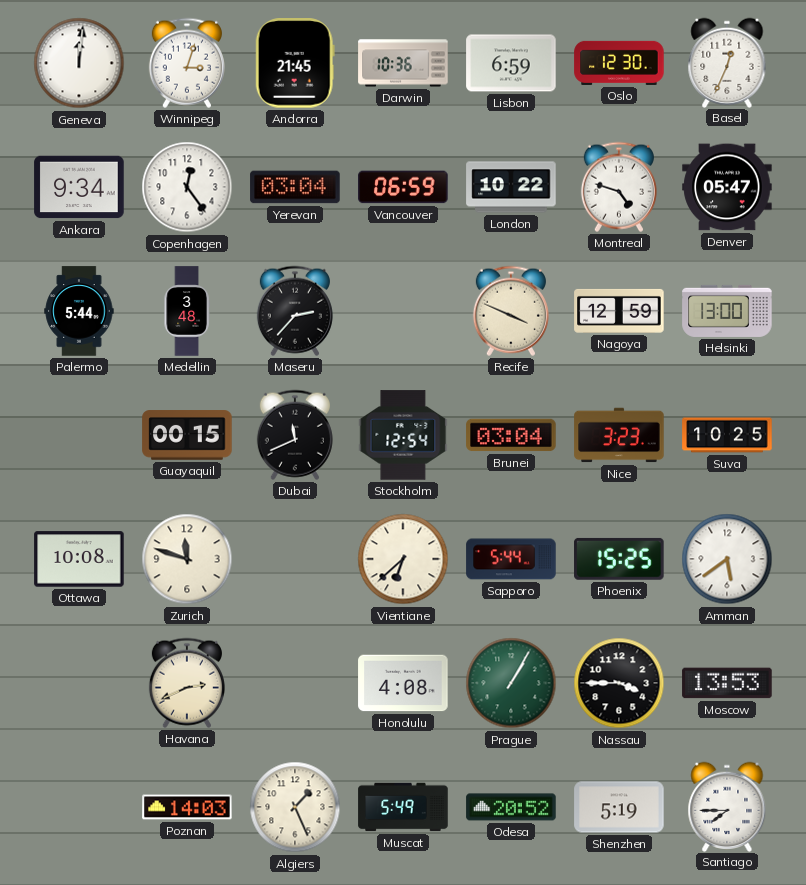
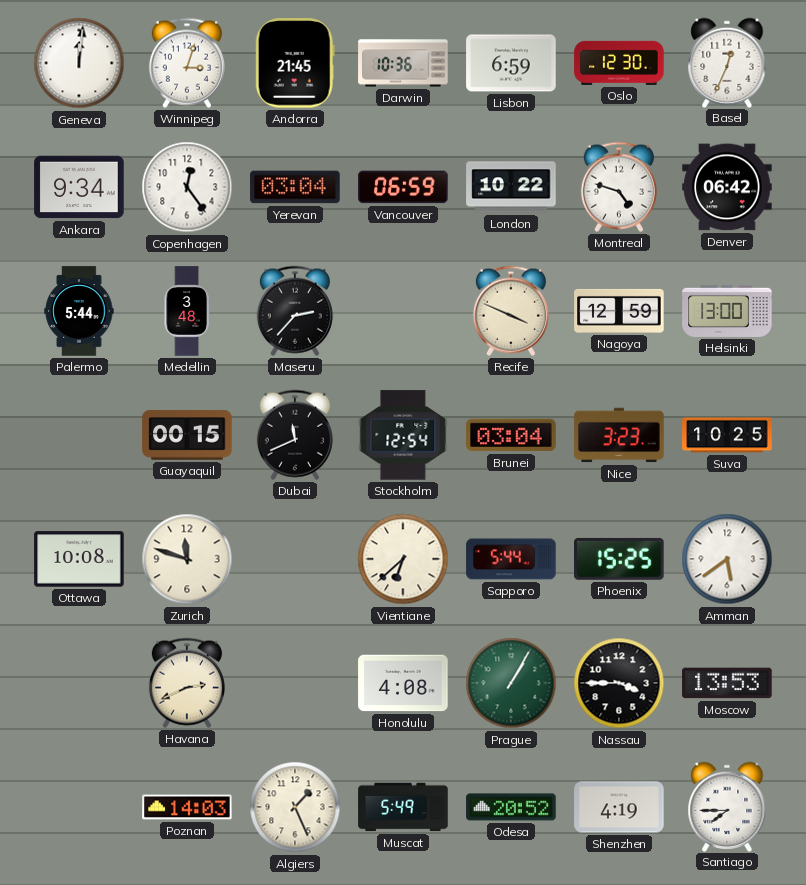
Denver: 05:47 -> 06:42 (727, 187)
Shenzhen: 5:19 -> 4:19 (619, 807)
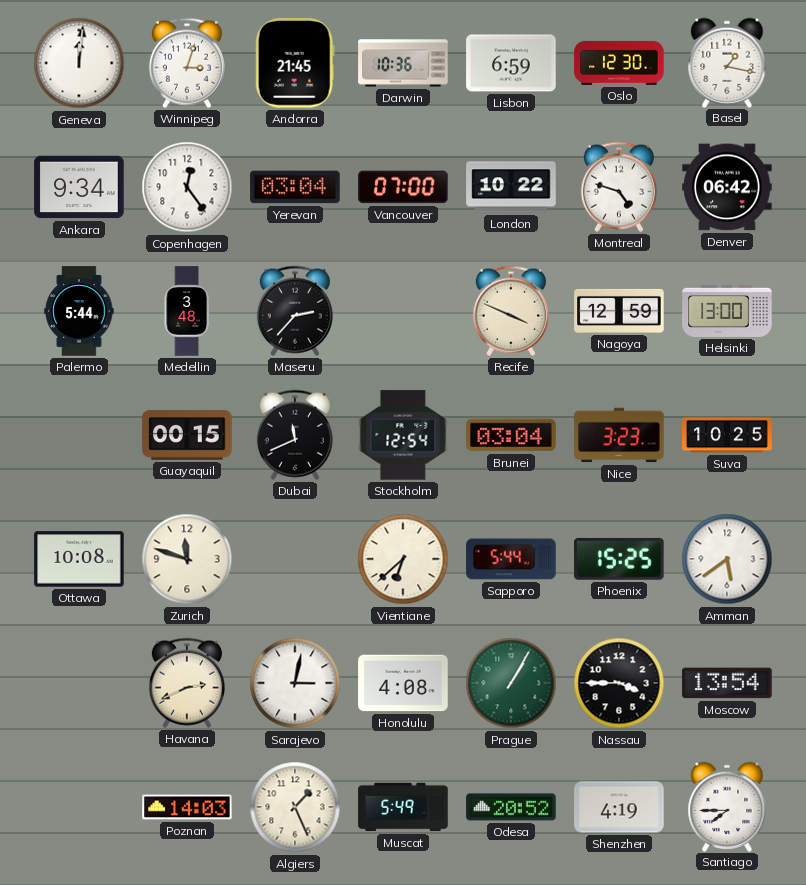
Basel: 12:34 -> 1:17 (727, 62)
Vancouver: 06:59 -> 07:00 (403, 187)
Sarajevo: none -> 3:02 (295, 683)
Moscow: 13:53 -> 13:54 (727, 683)
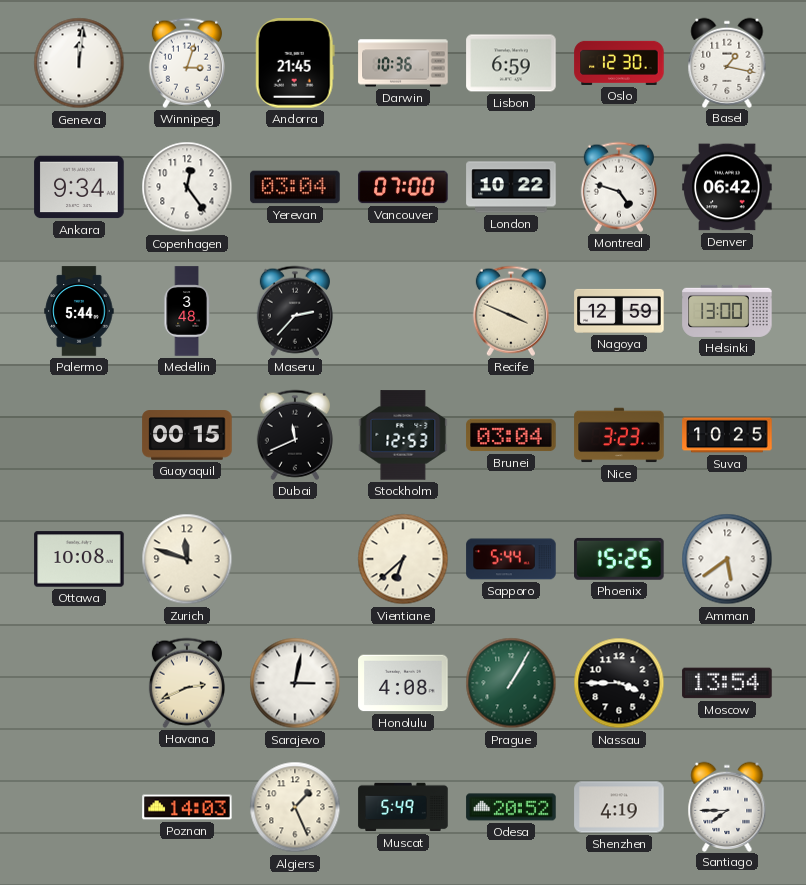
Stockholm: 12:54 -> 12:53 (403, 435)
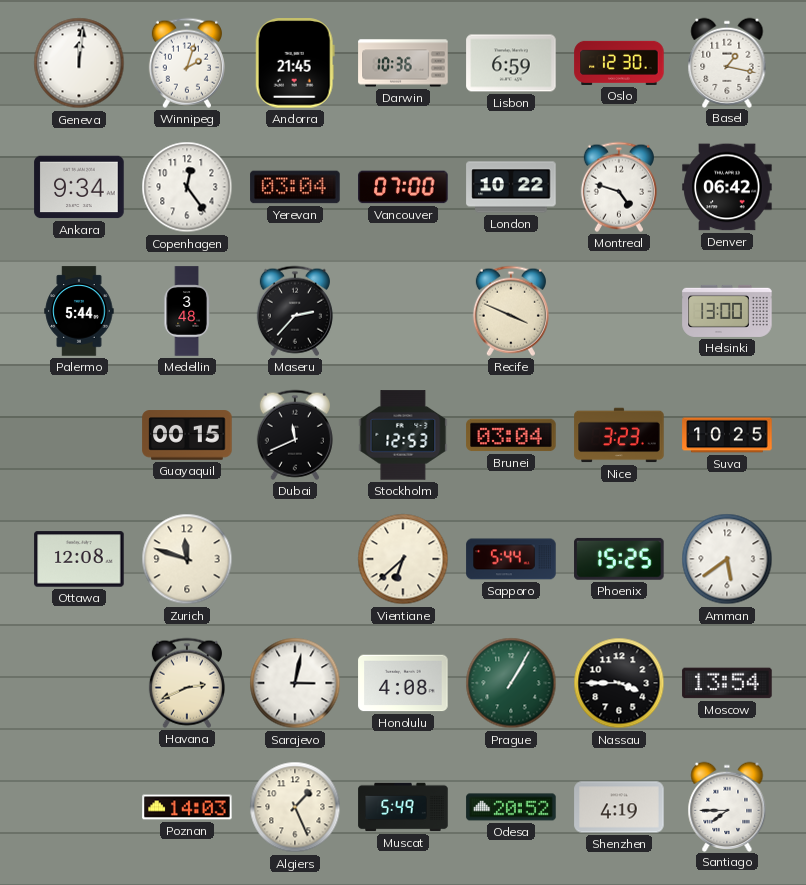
Winnipeg: 3:03 -> 2:03 (187, 63)
Nagoya: 12:59 -> none (619, 311)
Ottawa: 10:08 -> 12:08 (79, 559)
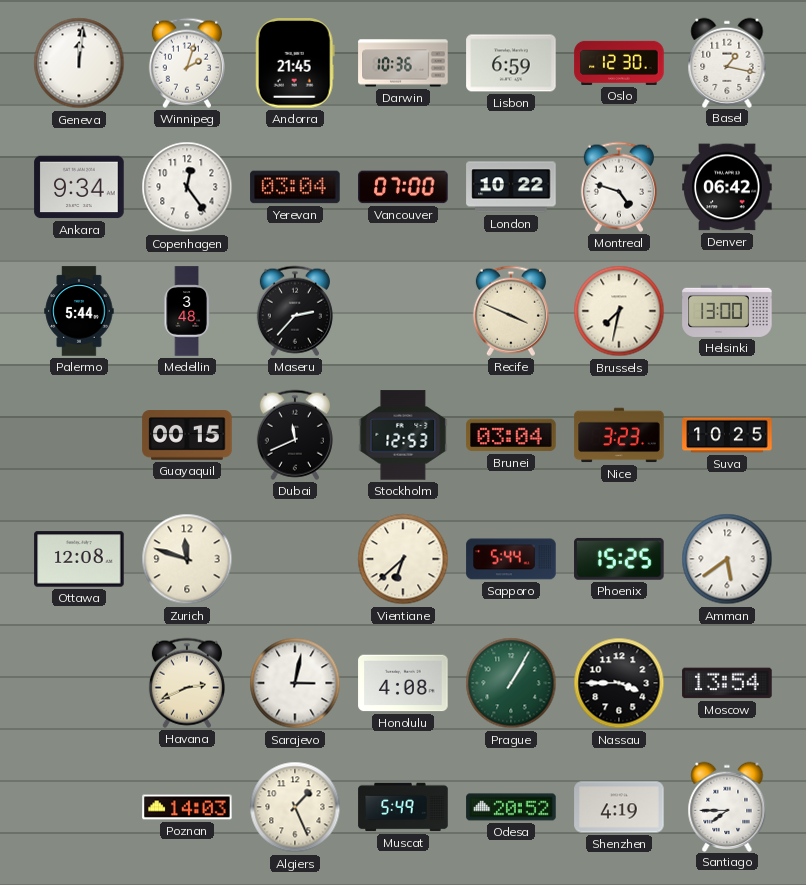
Brussels: none -> 7:32 (619, 311)
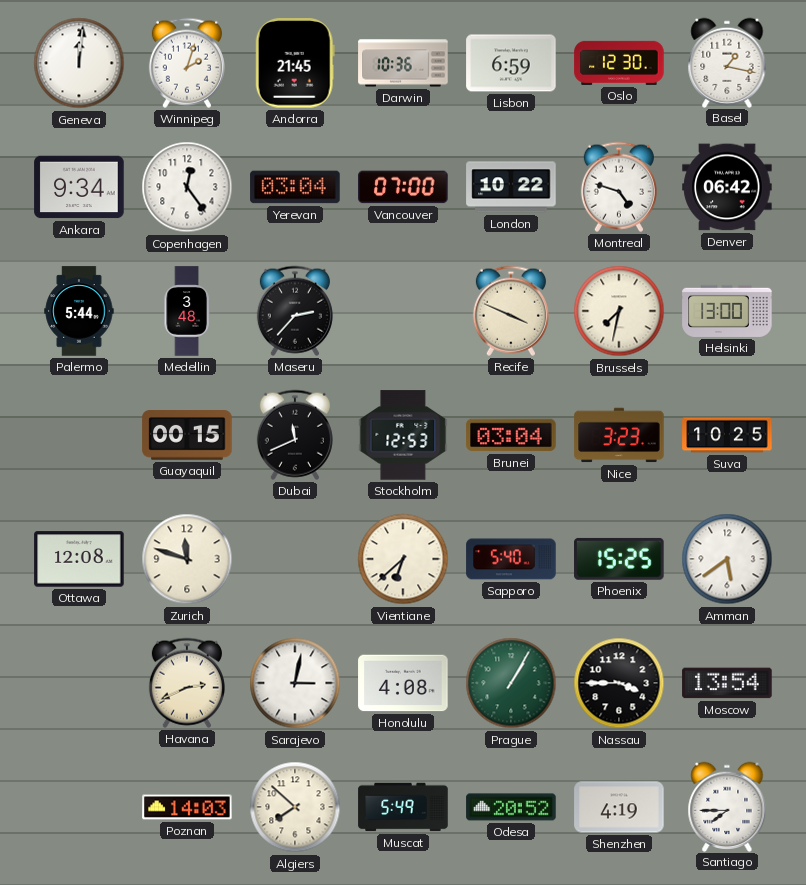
Sapporo: 5:44 -> 5:40 (511, 559)
Algiers: 1:26 -> 7:52 (295, 807)
